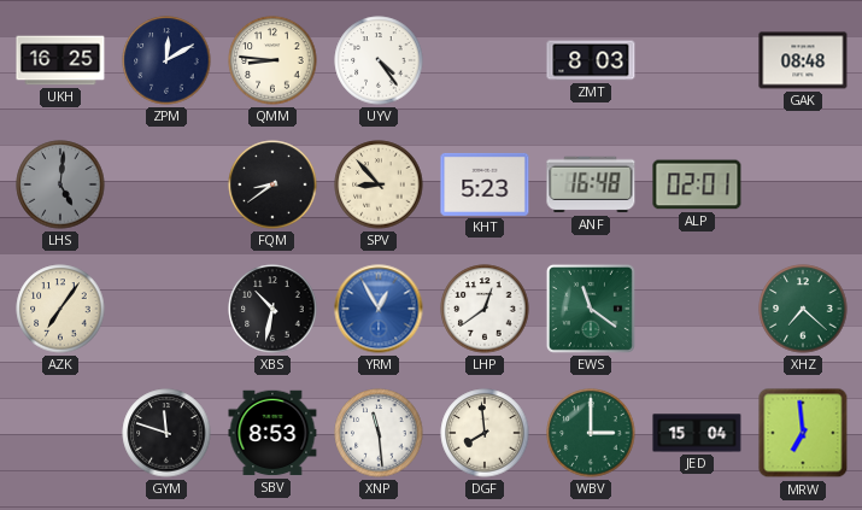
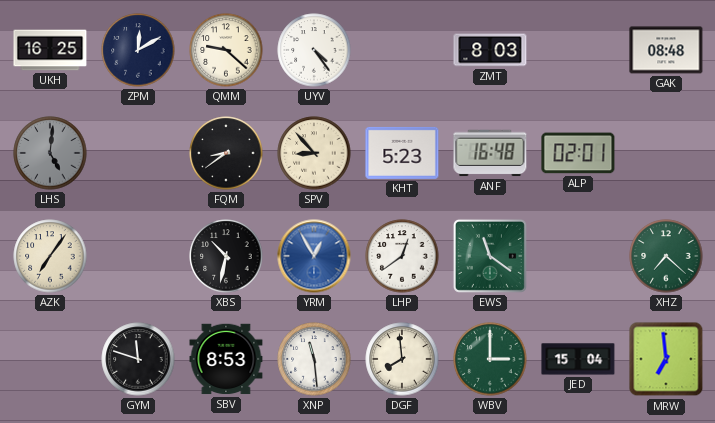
QMM: 8:46 -> 9:22 (226, 50)
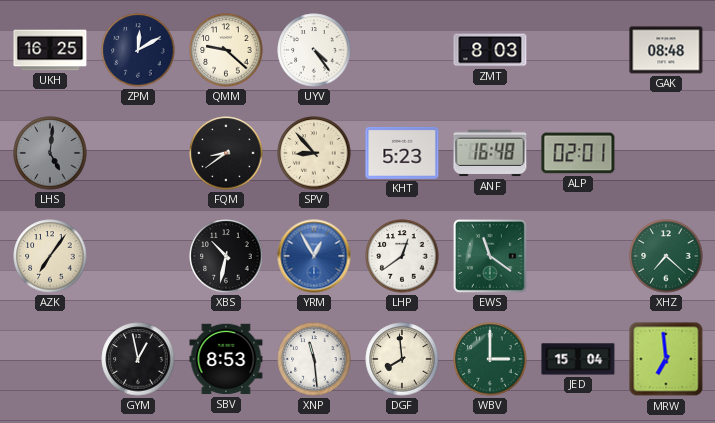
GYM: 11:48 -> 12:58 (138, 359)
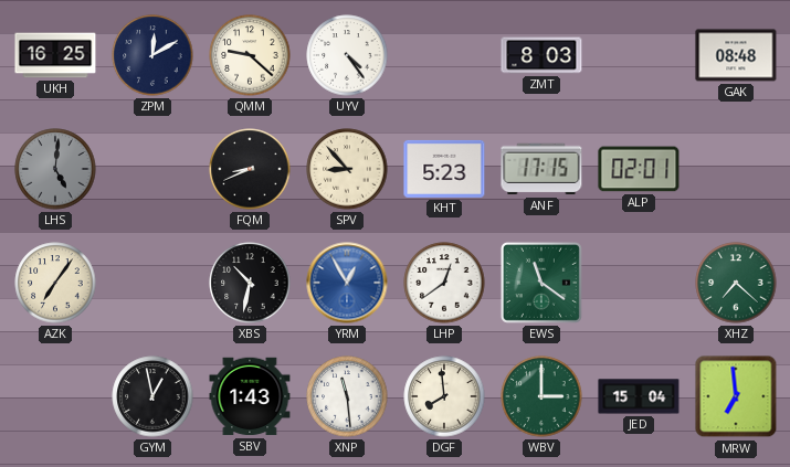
FQM: 8:39 -> 8:41 (250, 169)
ANF: 16:48 -> 17:15 (541, 169)
SBV: 8:53 -> 1:43 (250, 396)
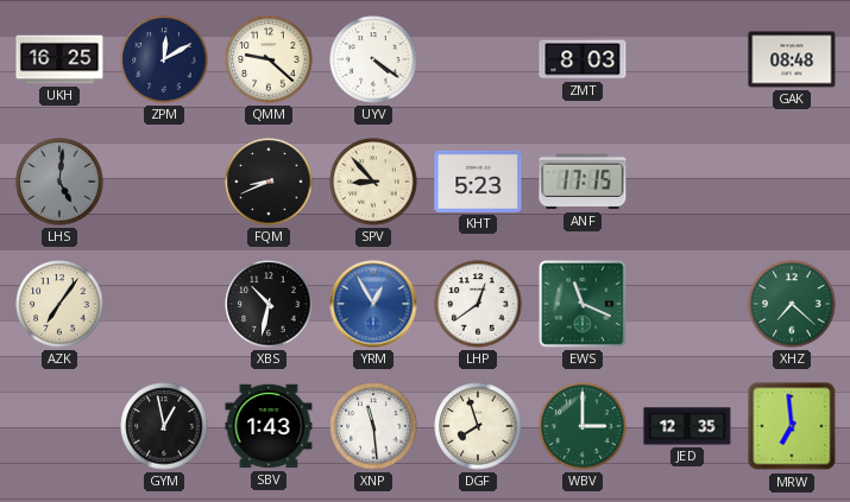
UYV: 4:24 -> 4:21 (373, 59)
ALP: 02:01 -> none (639, 169)
EWS: 11:21 -> 11:19 (583, 304)
DGF: 7:59 -> 7:57 (478, 426)
JED: 15:04 -> 12:35 (687, 426)
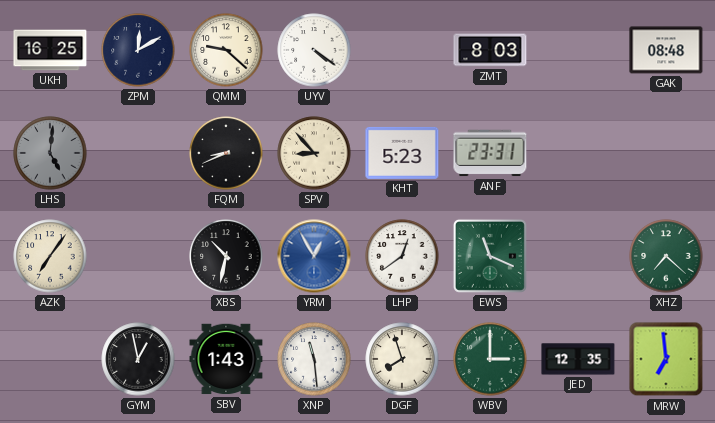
ANF: 17:15 -> 23:31 (490, 153)
